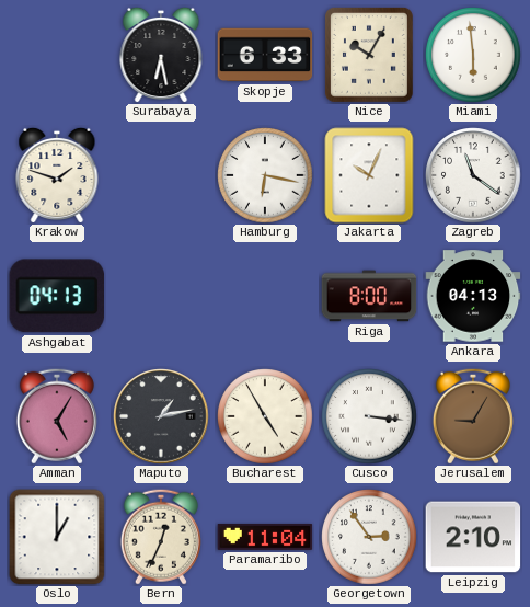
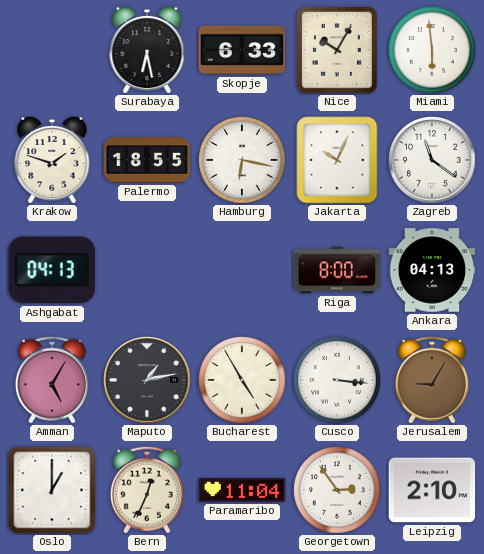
Palermo: none -> 18:55 (147, 160)
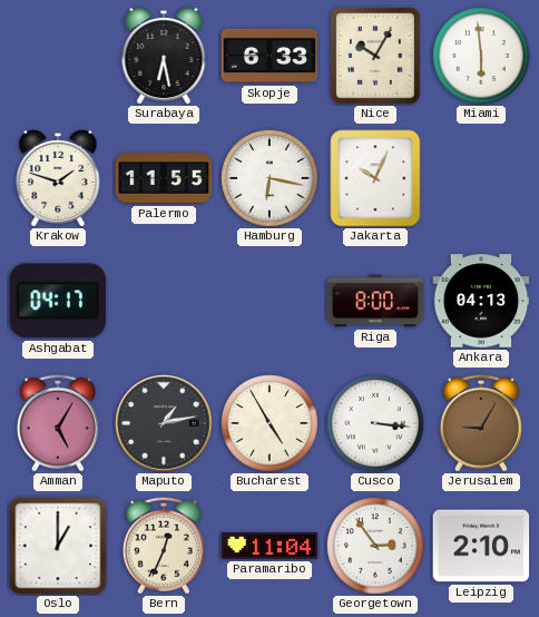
Palermo: 18:55 -> 11:55 (164, 178)
Zagreb: 11:21 -> none (432, 160)
Ashgabat: 04:13 -> 04:17 (57, 301)
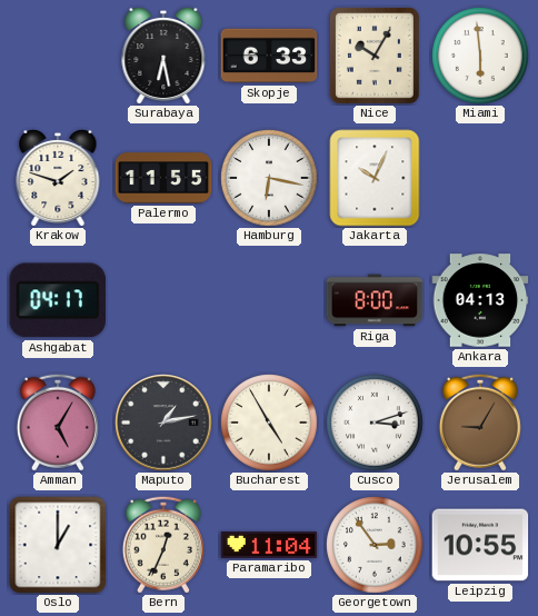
Cusco: 3:16 -> 3:12 (375, 423)
Leipzig: 2:10 -> 10:55 (480, 545)
